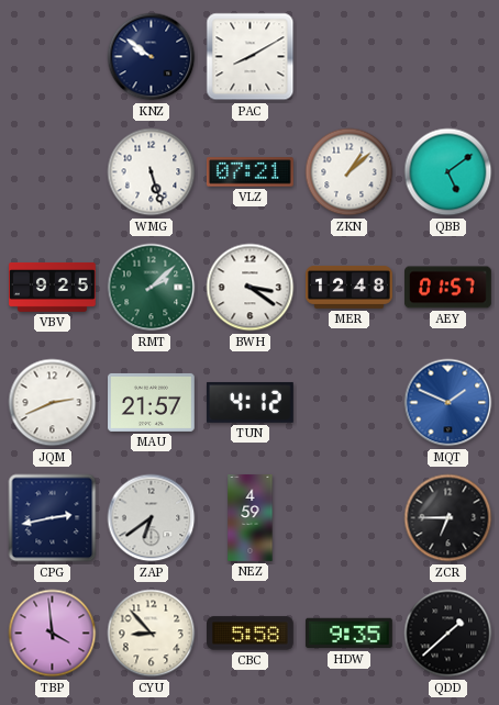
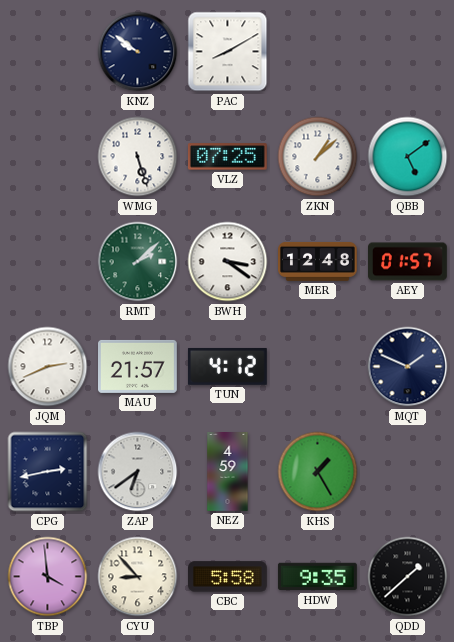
VLZ: 07:21 -> 07:25 (227, 157)
VBV: 9:25 -> none (53, 287)
MQT dial: blue -> navy (408, 367)
KHS: none -> 1:25 (318, 472)
ZCR: 6:45 -> none (448, 518)
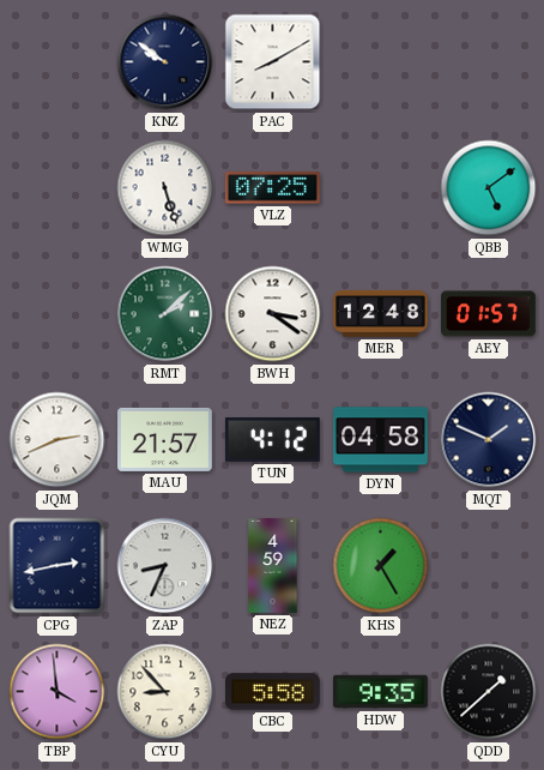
ZKN: 1:08 -> none (318, 157)
DYN: none -> 04:58 (381, 440)
ZAP: 6:39 -> 8:34 (165, 566)
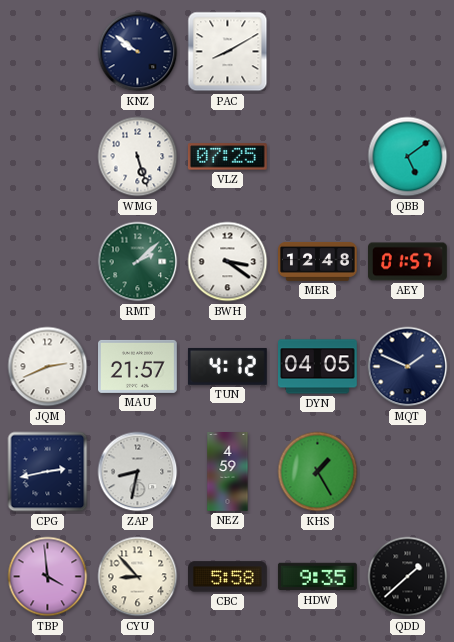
DYN: 04:58 -> 04:05 (318, 367)
ZAP: 8:34 -> 8:32 (138, 472)
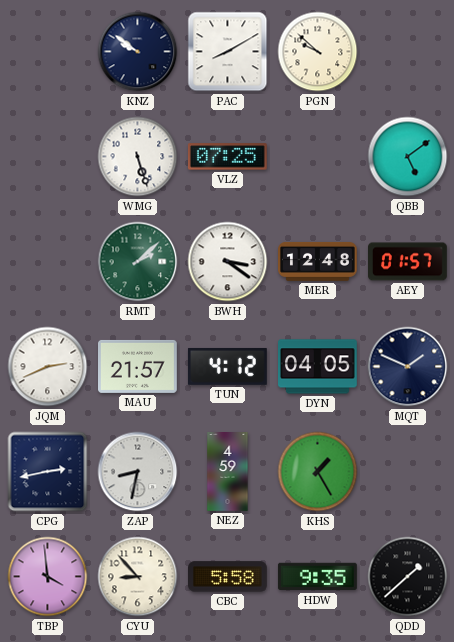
PGN: none -> 9:52 (318, 52)
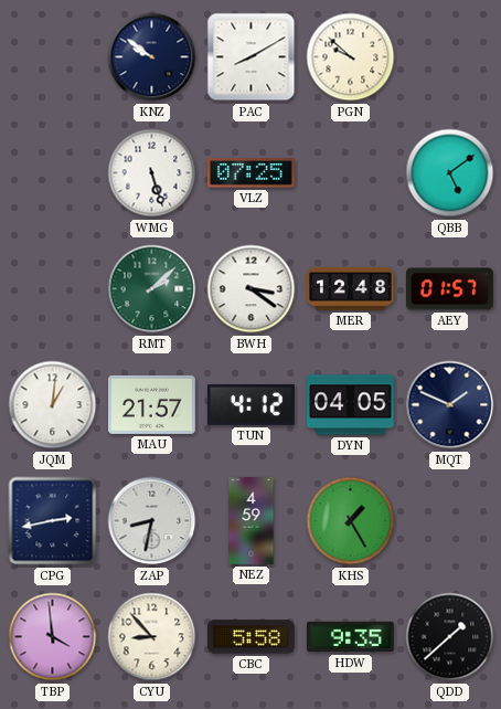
JQM: 2:41 -> 1:01 (53, 405)
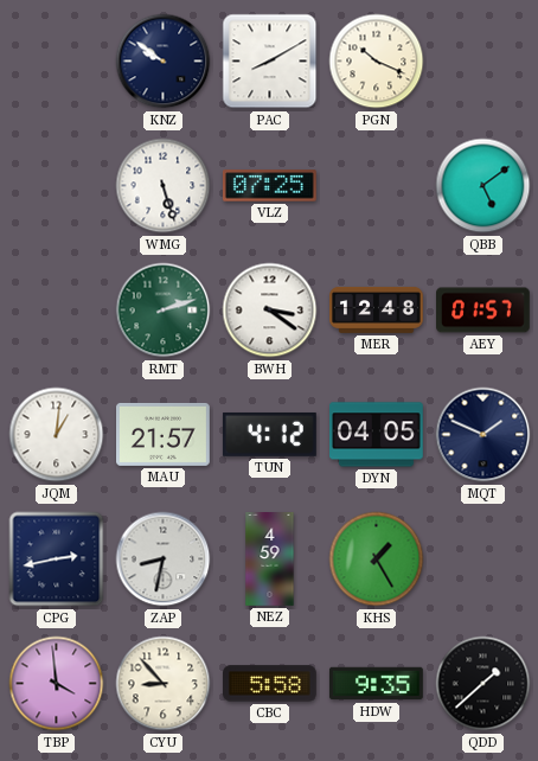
PGN: 9:52 -> 10:19 (377, 62)
RMT: 2:08 -> 2:12 (164, 311)
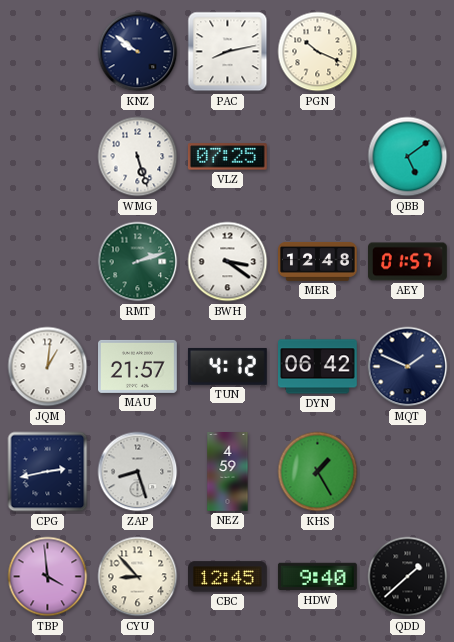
PAC: 8:10 -> 8:13 (228, 52)
DYN: 04:05 -> 06:42 (318, 367)
ZAP: 8:32 -> 8:27 (138, 472)
CBC: 5:58 -> 12:45 (228, 577)
HDW: 9:35 -> 9:40 (317, 577)
